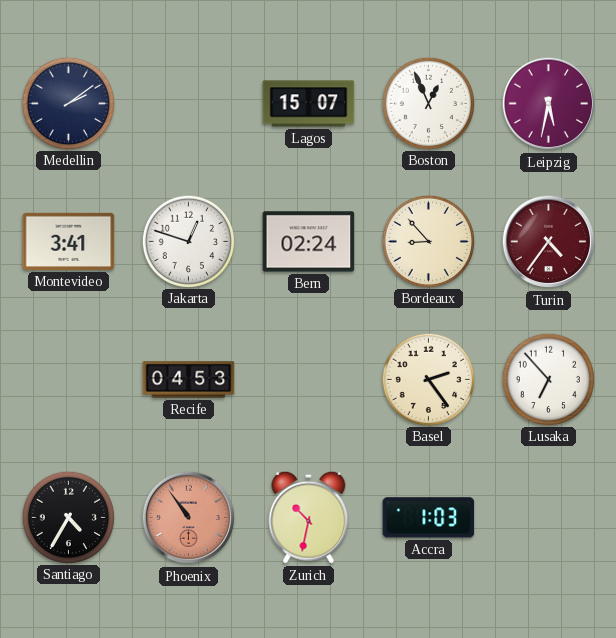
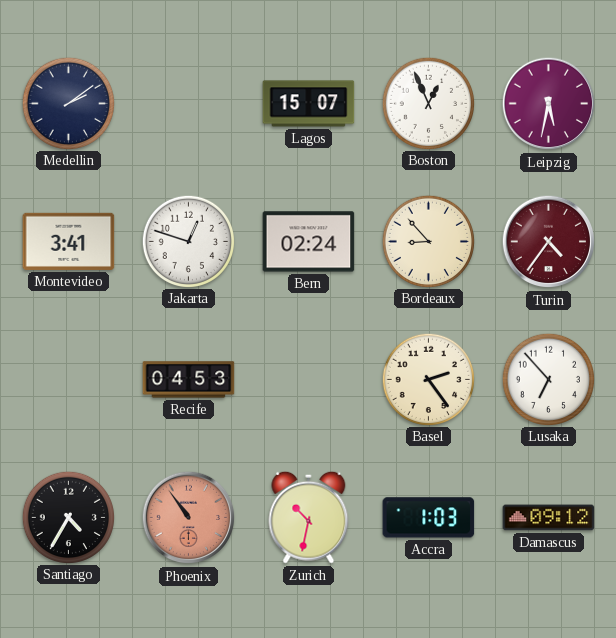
Damascus: none -> 09:12 (549, 518)
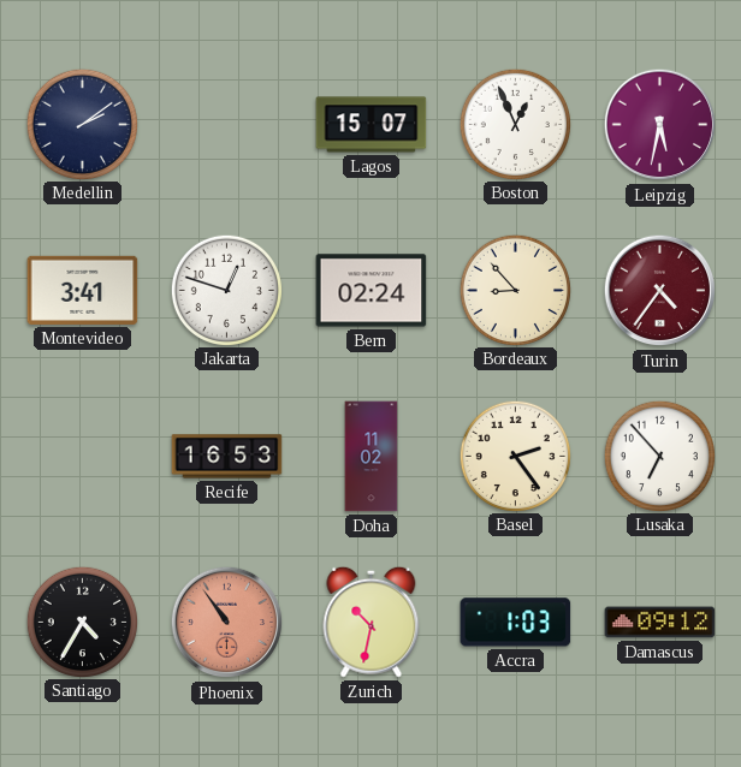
Recife: 04:53 -> 16:53 (227, 457)
Doha: none -> 11:02 (372, 457)
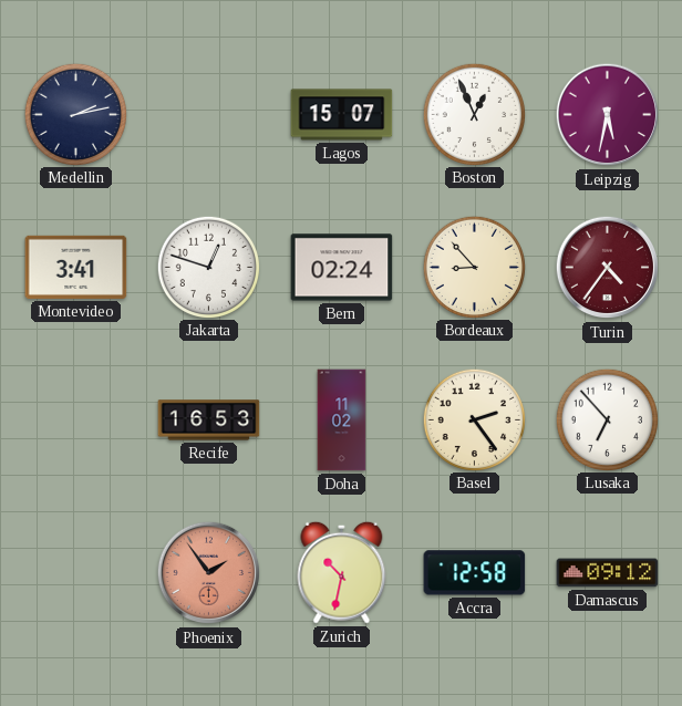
Medellin: 2:09 -> 2:13 (75, 114)
Santiago: 4:35 -> none (82, 622)
Phoenix: 10:54 -> 1:54 (209, 573)
Accra: 1:03 -> 12:58 (475, 573)
